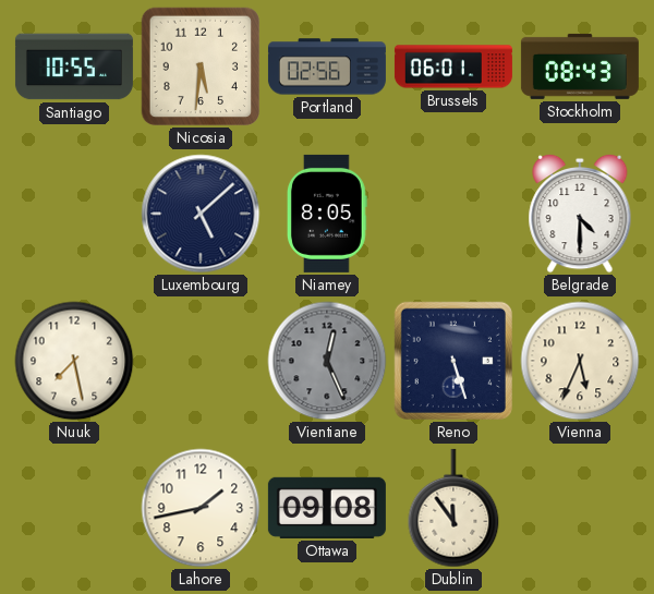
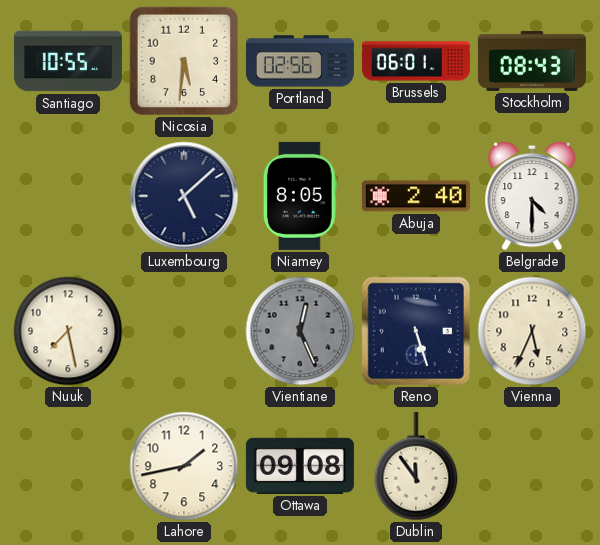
Abuja: none -> 2:40 (416, 196)
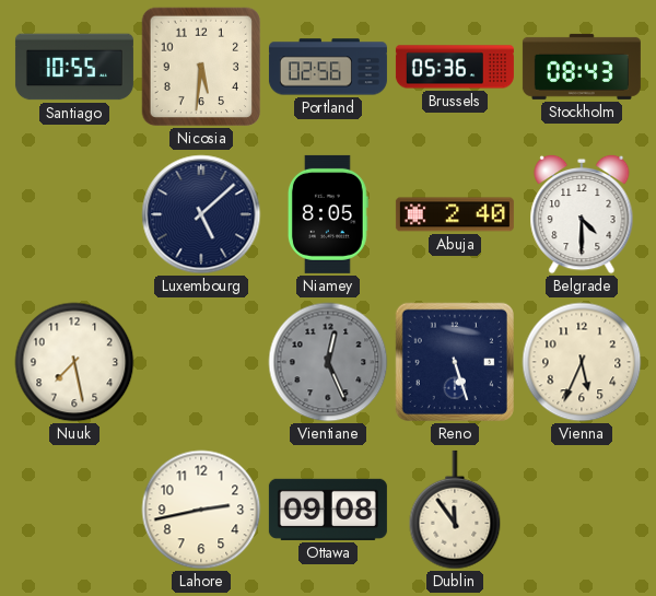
Brussels: 06:01 -> 05:36 (455, 67)
Lahore: 1:43 -> 2:43 (201, 510)
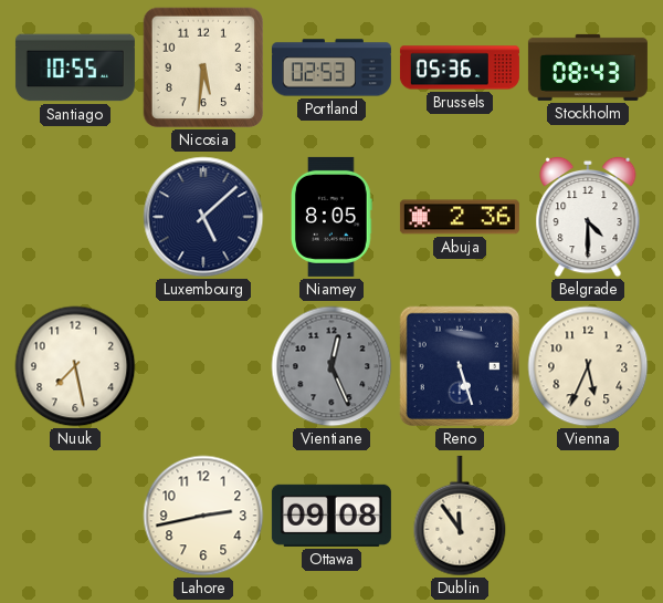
Portland: 02:56 -> 02:53 (331, 67)
Abuja: 2:40 -> 2:36 (460, 217)
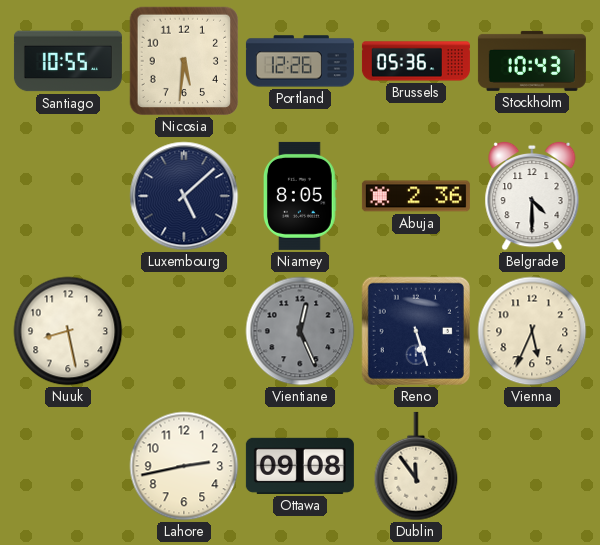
Portland: 02:53 -> 12:26 (300, 61)
Stockholm: 08:43 -> 10:43 (532, 61)
Nuuk: 7:28 -> 8:28 (68, 331)
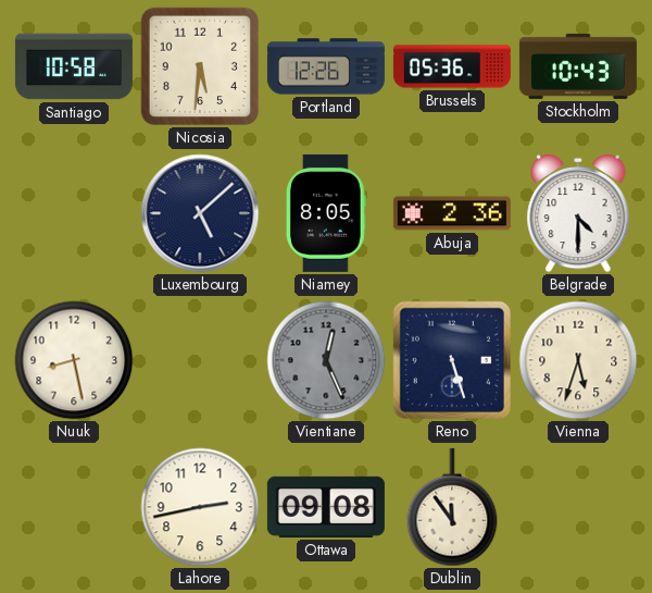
Santiago: 10:55 -> 10:58 (74, 66)
Vienna: 5:34 -> 5:33 (578, 360)
